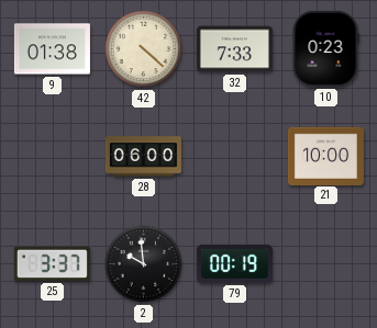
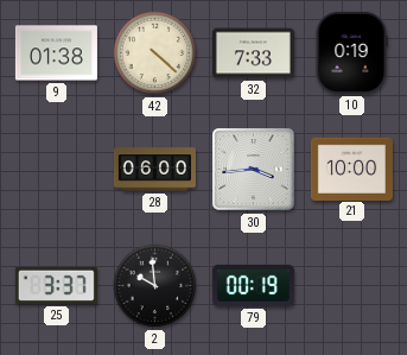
10: 0:23 -> 0:19 (351, 52)
30: none -> 3:44 (254, 170)
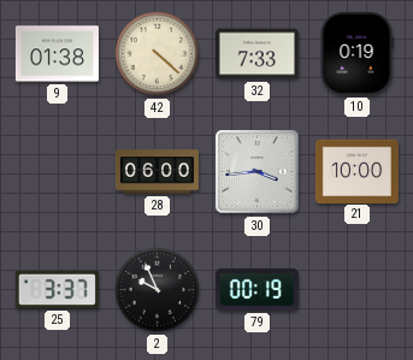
2: 9:59 -> 9:56 (158, 290)
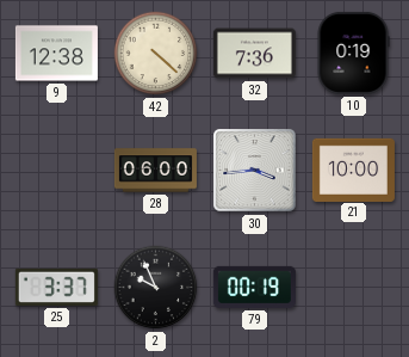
9: 01:38 -> 12:38 (56, 54)
32: 7:33 -> 7:36 (254, 54)
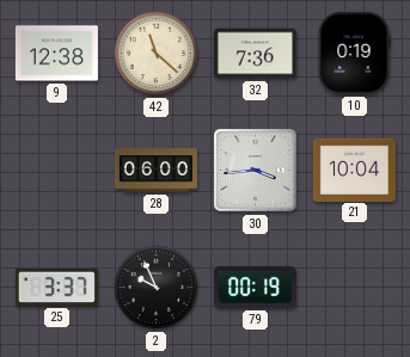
42: 4:22 -> 11:22 (157, 54)
21: 10:00 -> 10:04 (354, 170)
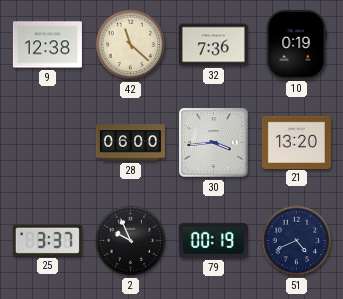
21: 10:04 -> 13:20 (296, 142)
51: none -> 4:41 (297, 241)
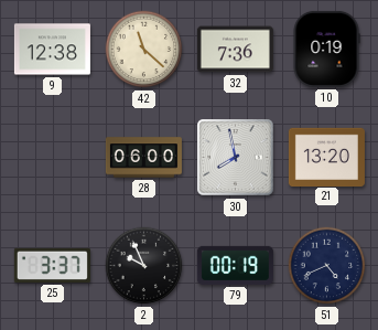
30: 3:44 -> 7:58 (236, 158)
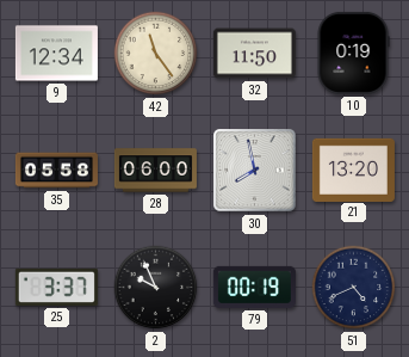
9: 12:38 -> 12:34 (56, 54)
42: 11:22 -> 11:24 (156, 54)
32: 7:36 -> 11:50 (254, 54)
35: none -> 05:58 (56, 171)
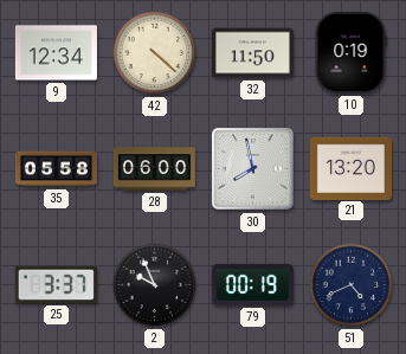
42: 11:24 -> 4:22 (155, 53)
